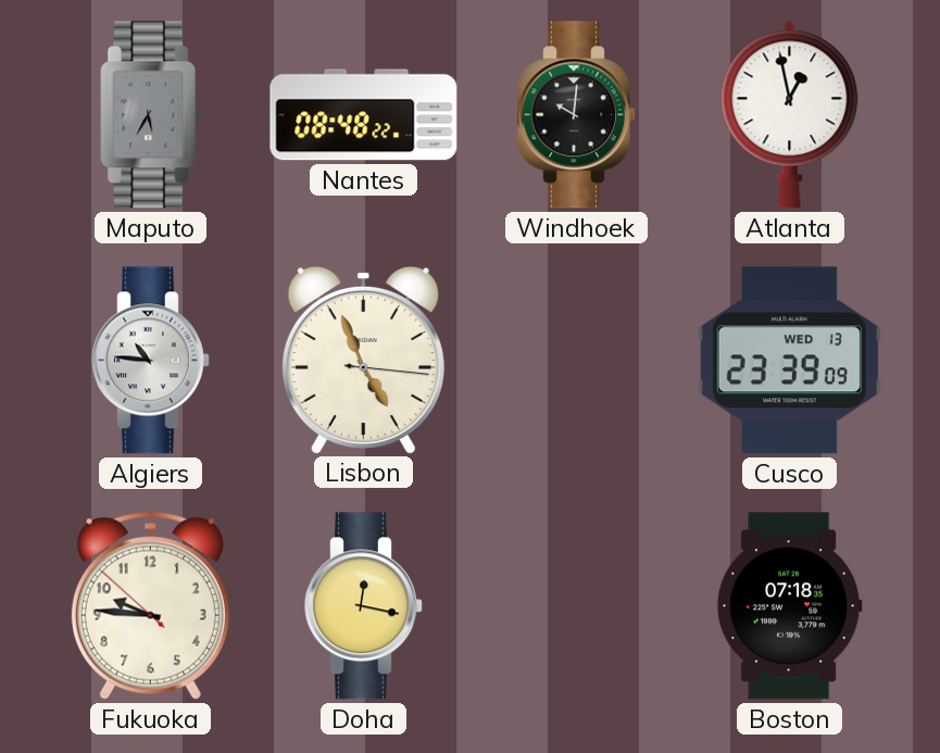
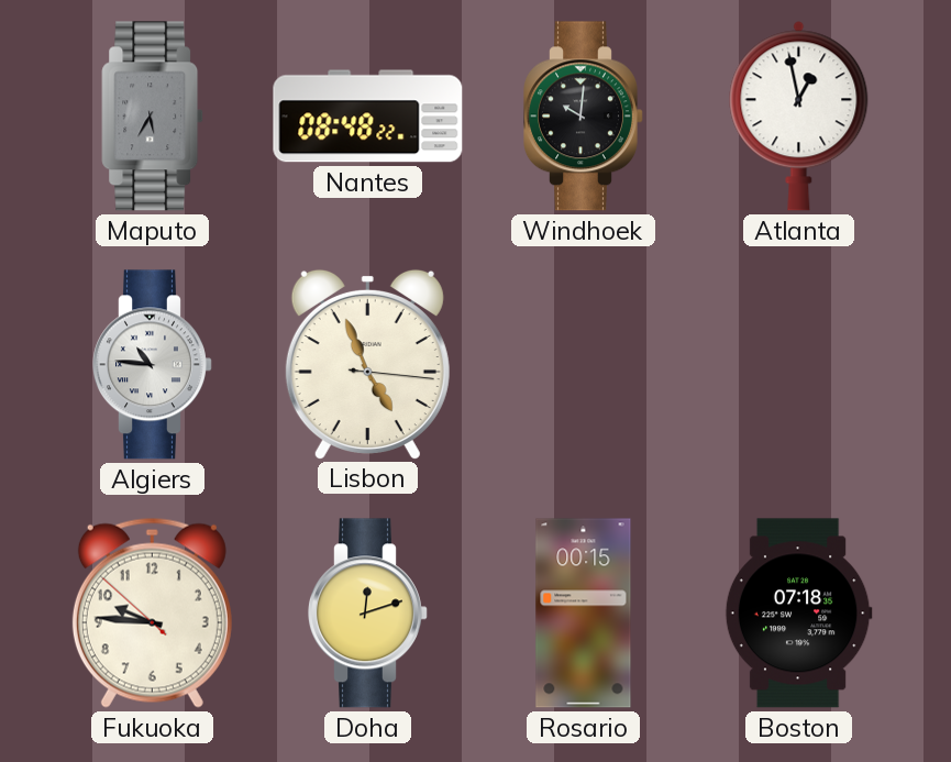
Cusco: 23:39 -> none (789, 361)
Doha: 12:17 -> 12:12 (368, 614)
Rosario: none -> 00:15 (584, 614)
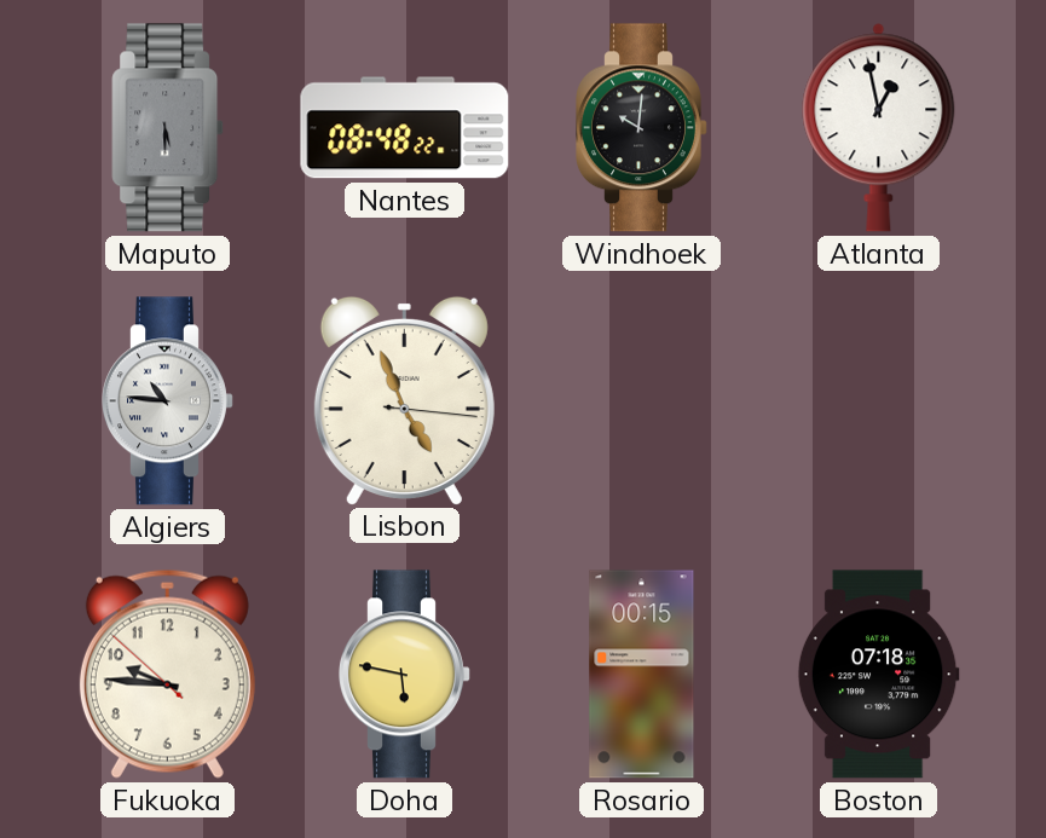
Maputo: 5:35 -> 5:30 (168, 128)
Doha: 12:12 -> 5:47 (405, 675)
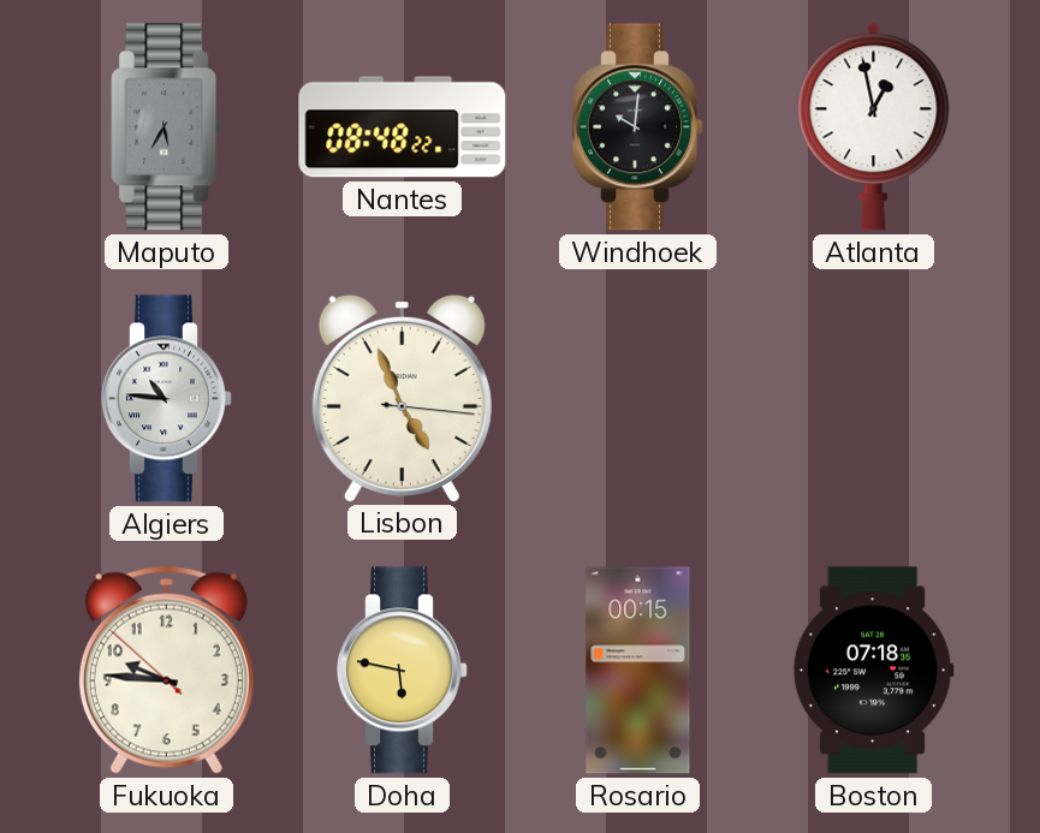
Maputo: 5:30 -> 5:35 (167, 127)
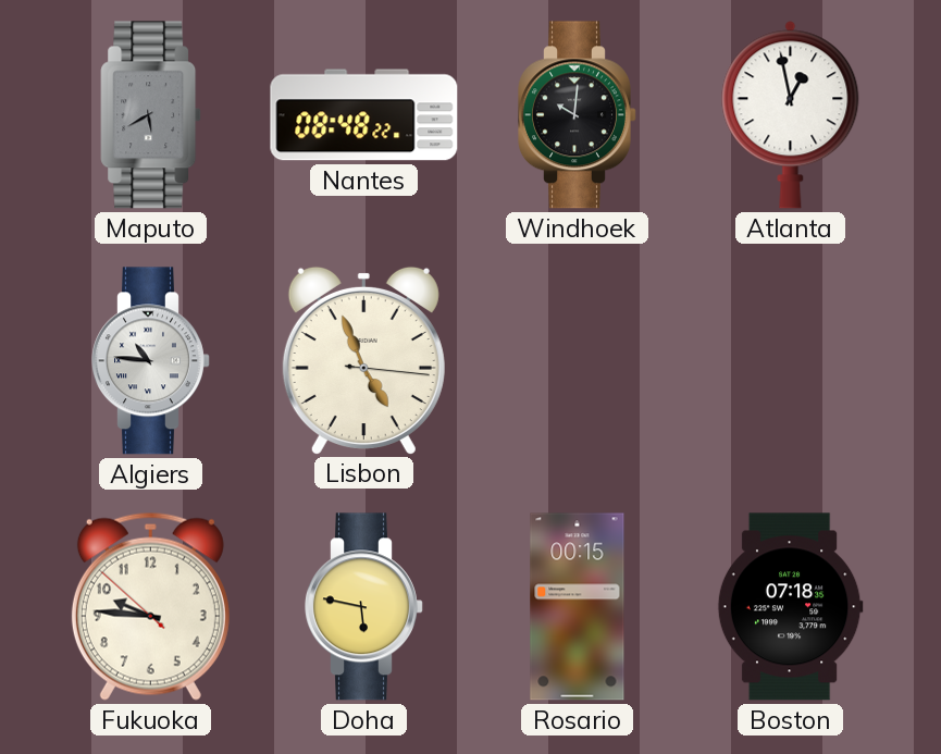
Maputo: 5:35 -> 5:40 (151, 115)
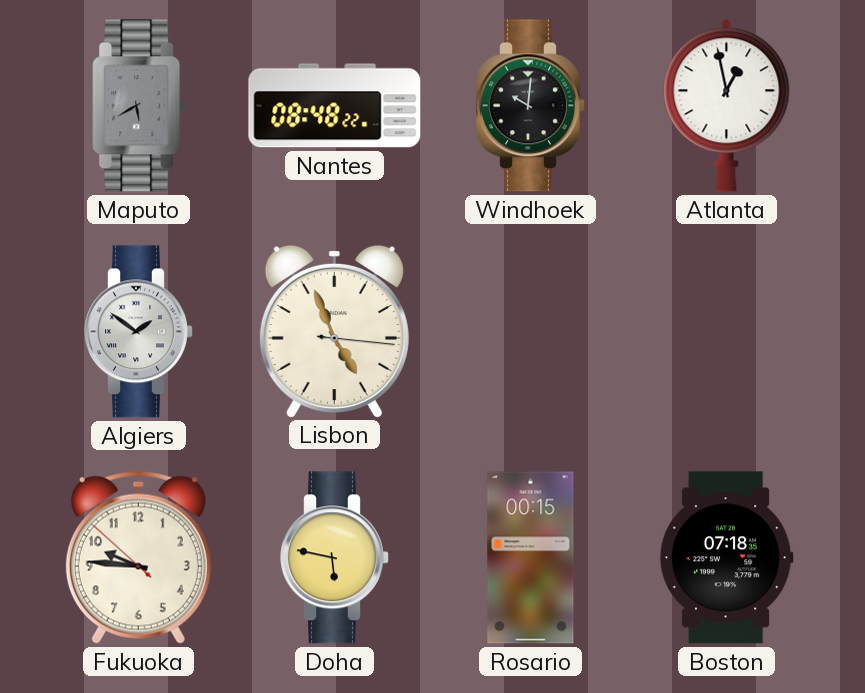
Algiers: 10:46 -> 1:51 (139, 332)
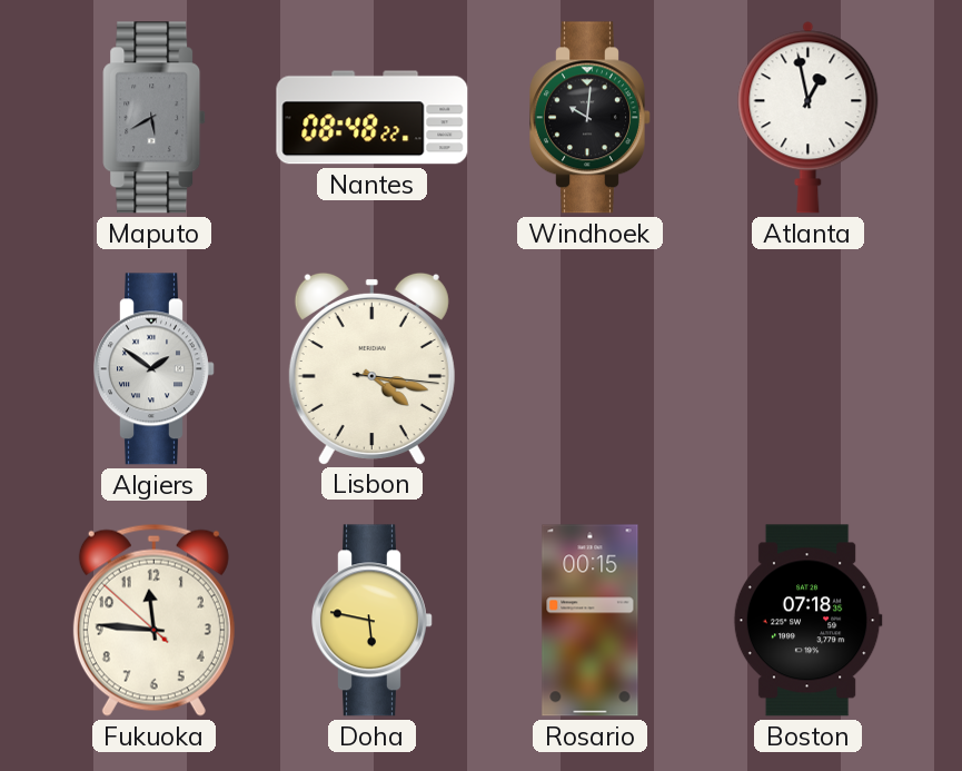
Lisbon: 4:56 -> 4:17 (371, 368)
Fukuoka: 9:45 -> 11:45 (153, 620)
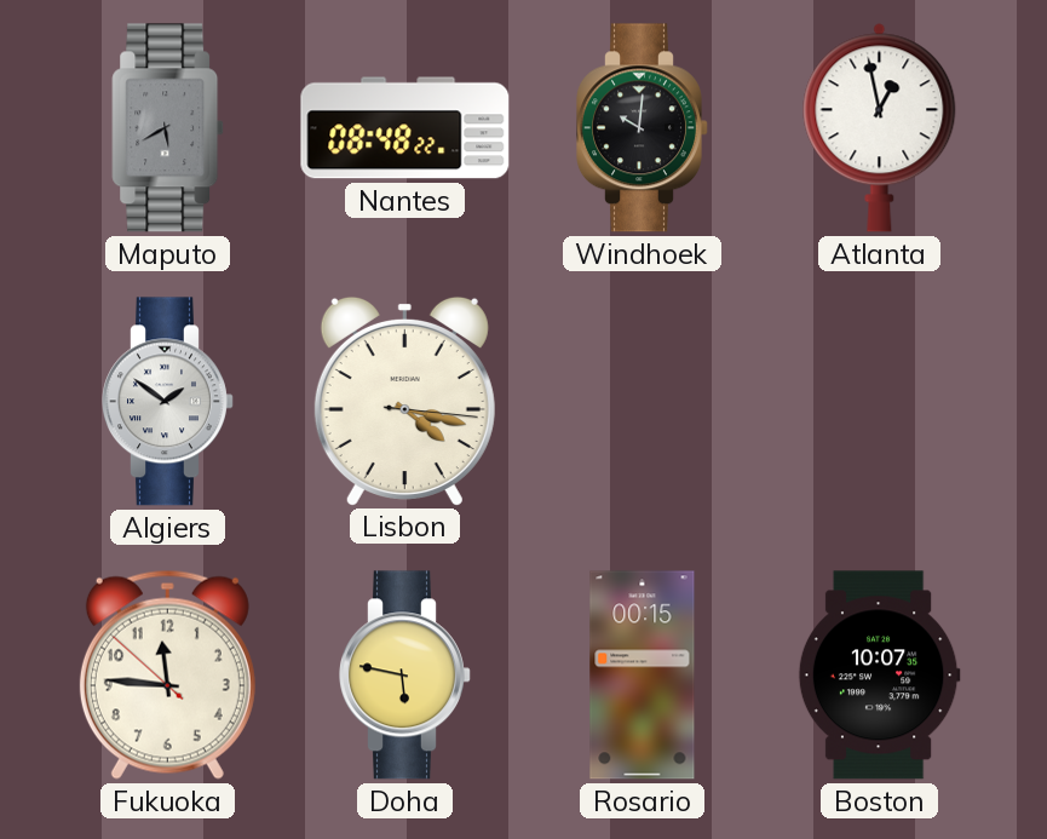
Boston: 07:18 -> 10:07 (879, 676)
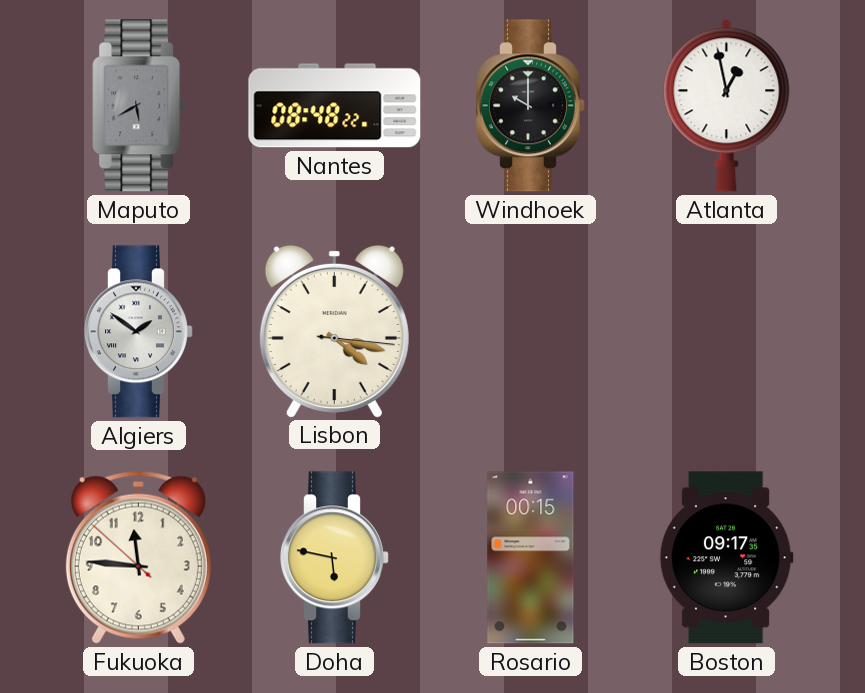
Windhoek: 10:01 -> 10:00 (531, 106)
Boston: 10:07 -> 09:17 (726, 558)
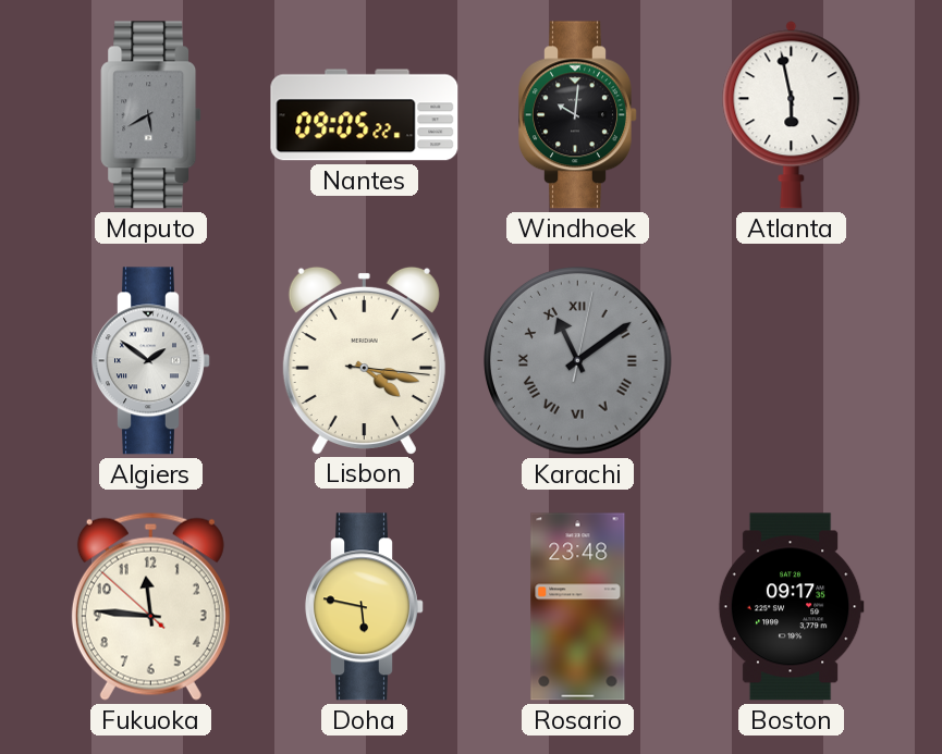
Nantes: 08:48 -> 09:05 (365, 115)
Windhoek: 10:00 -> 10:01 (578, 115)
Atlanta: 12:58 -> 5:58 (792, 115)
Karachi: none -> 11:09 (578, 361)
Rosario: 00:15 -> 23:48 (578, 607)
